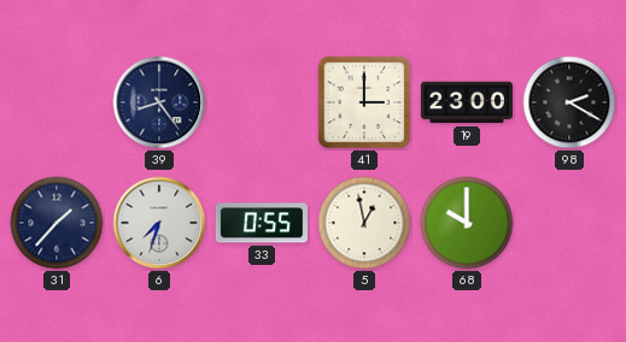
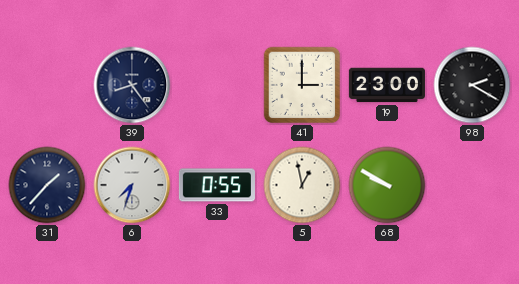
68: 10:00 -> 9:50 (387, 185)
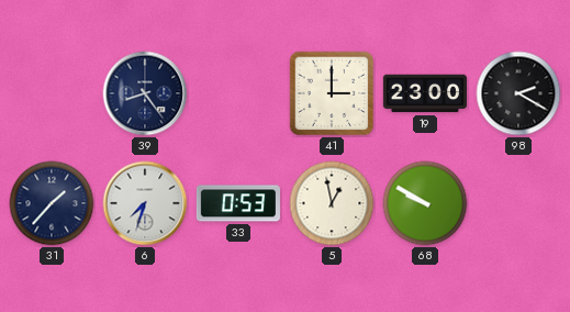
33: 0:55 -> 0:53 (238, 203)
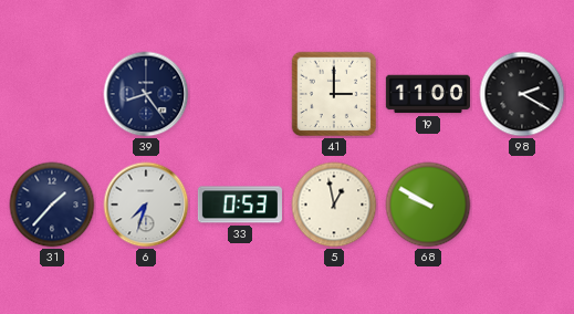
19: 23:00 -> 11:00 (428, 94)
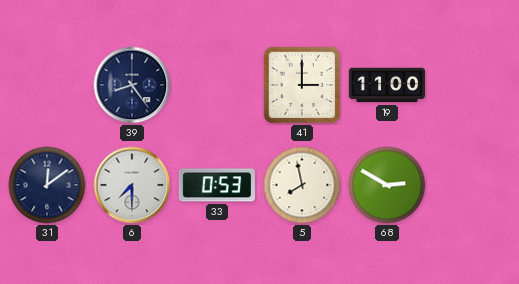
98: 2:20 -> none (522, 94)
31: 1:37 -> 12:09 (47, 185)
6: 7:33 -> 7:30 (132, 185)
5: 12:58 -> 7:58 (302, 185)
68: 9:50 -> 2:50 (387, 185)
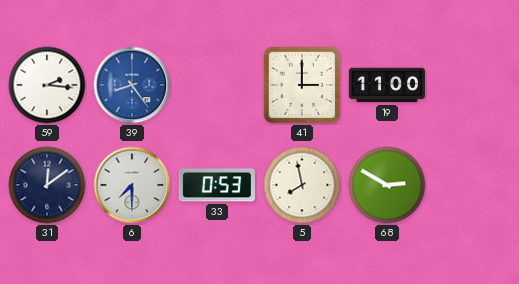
59: none -> 2:16 (47, 85)
39 dial: navy -> blue (132, 85)
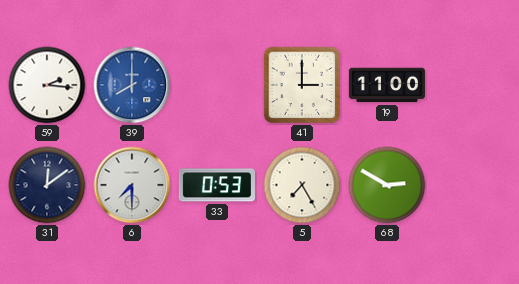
39: 8:24 -> 8:00 (132, 85)
5: 7:58 -> 7:25 (302, 185)
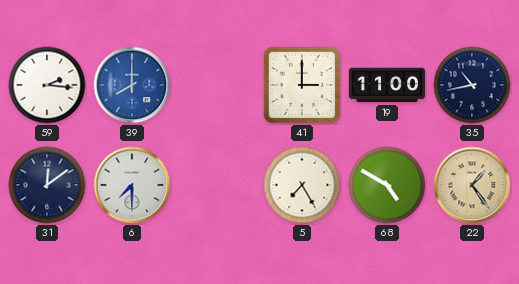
35: none -> 10:43 (472, 85)
33: 0:53 -> none (217, 185)
68: 2:50 -> 4:50 (387, 185)
22: none -> 1:24 (472, 185)
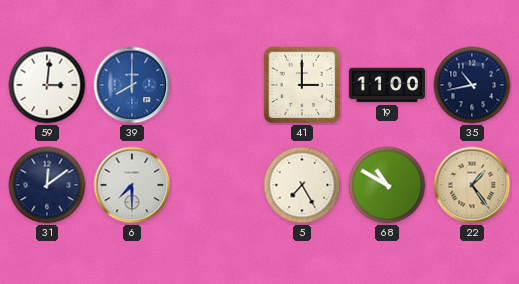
59: 2:16 -> 3:01 (47, 85)
68: 4:50 -> 10:50 (387, 185)
